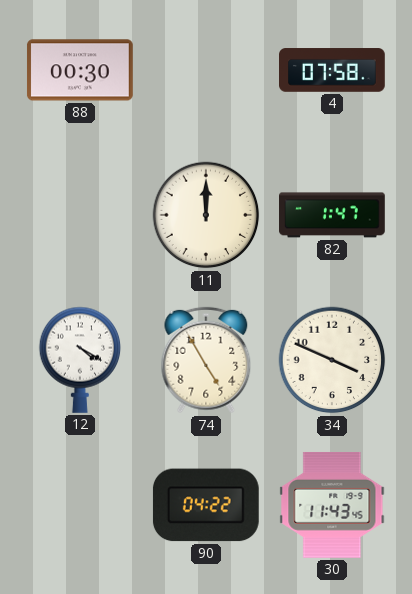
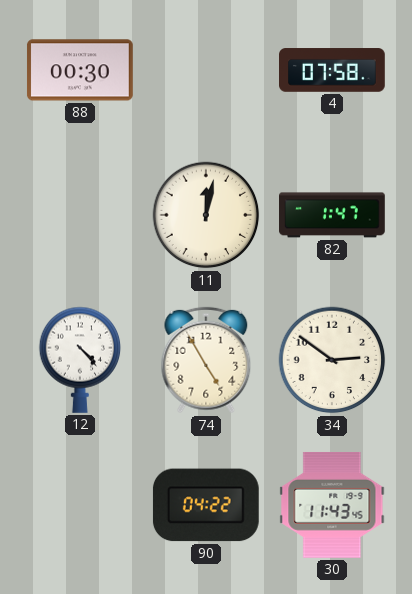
11: 12:00 -> 12:02 (206, 215)
12: 4:20 -> 4:23 (80, 360)
34: 3:49 -> 2:51 (332, 360)
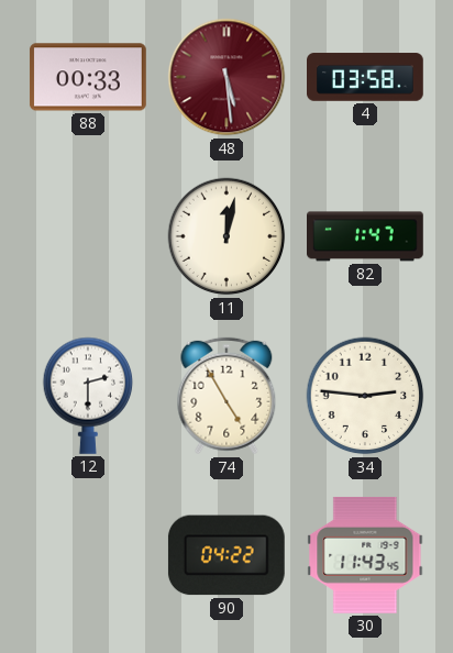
88: 00:30 -> 00:33 (88, 77)
48: none -> 5:29 (226, 77)
4: 07:58 -> 03:58 (366, 77)
12: 4:23 -> 2:30 (88, 396)
34: 2:51 -> 2:46 (365, 396)
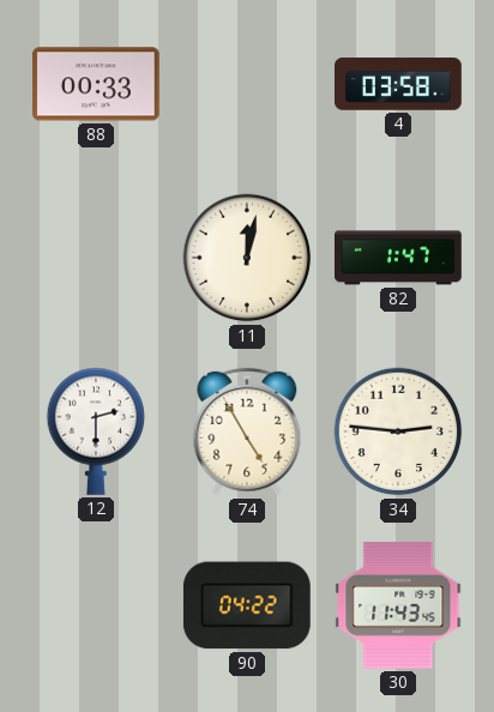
48: 5:29 -> none (226, 77)
